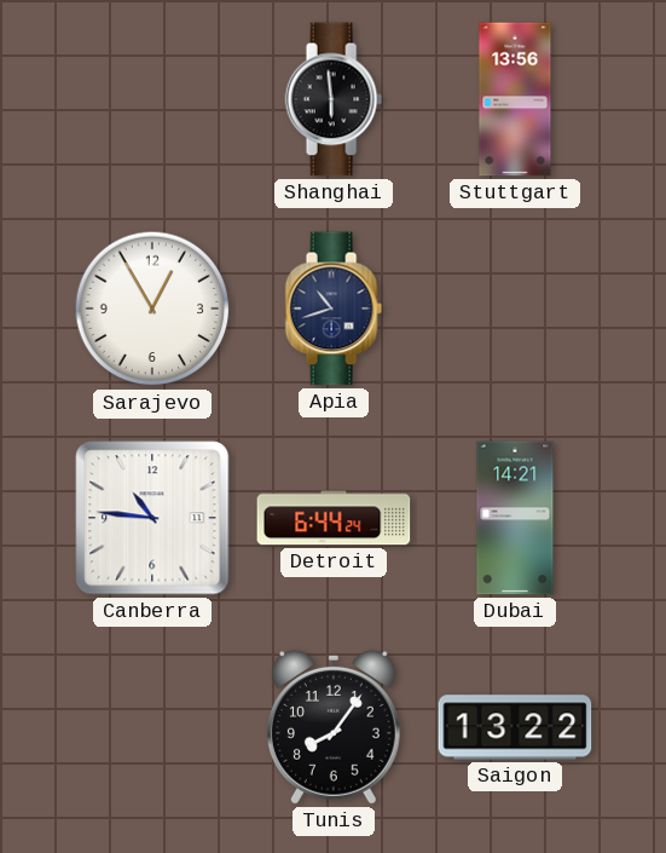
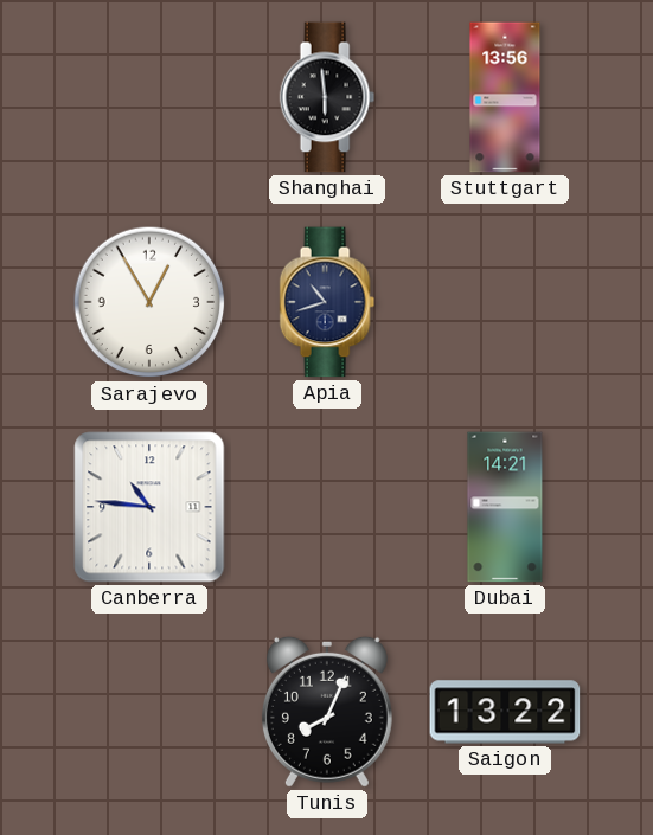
Detroit: 6:44 -> none (334, 518)
Tunis: 8:06 -> 8:04 (327, 712)
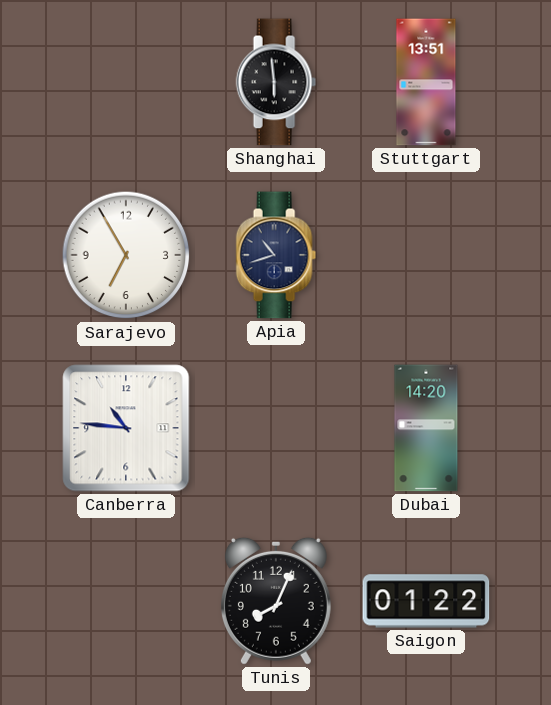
Stuttgart: 13:56 -> 13:51 (426, 82)
Sarajevo: 12:55 -> 6:55 (126, 255)
Dubai: 14:21 -> 14:20 (426, 428)
Saigon: 13:22 -> 01:22 (426, 601)
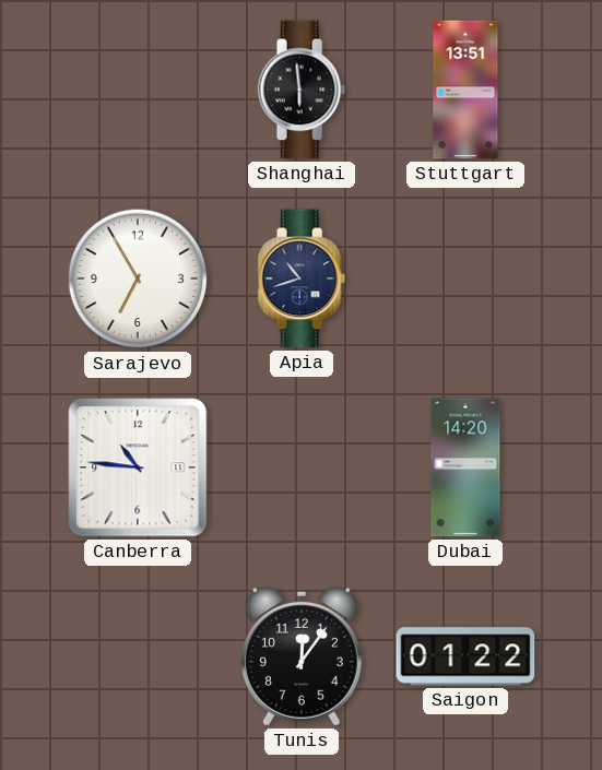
Tunis: 8:04 -> 12:06 (302, 656)
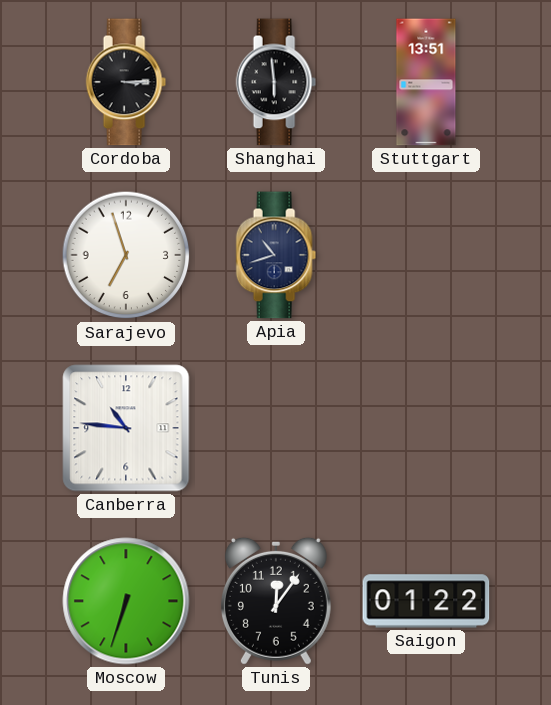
Cordoba: none -> 3:15 (126, 82)
Sarajevo: 6:55 -> 6:57 (126, 255)
Dubai: 14:20 -> none (465, 467)
Moscow: none -> 6:33 (126, 601)
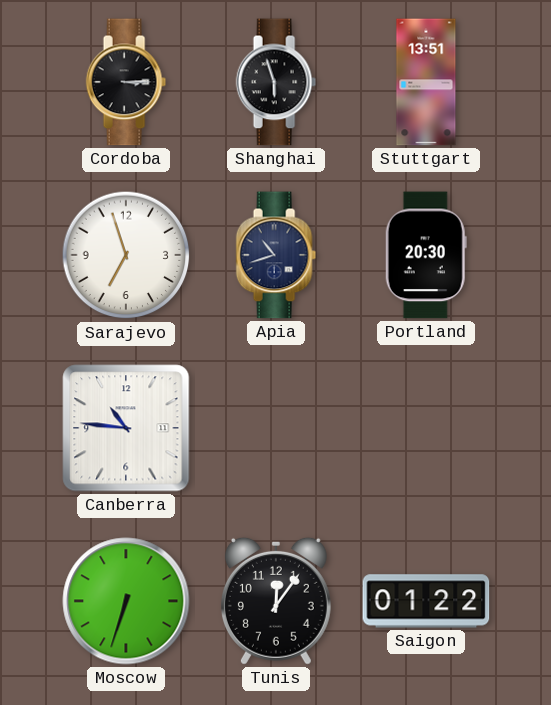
Shanghai: 5:59 -> 5:57 (276, 82)
Portland: none -> 20:30 (426, 255)
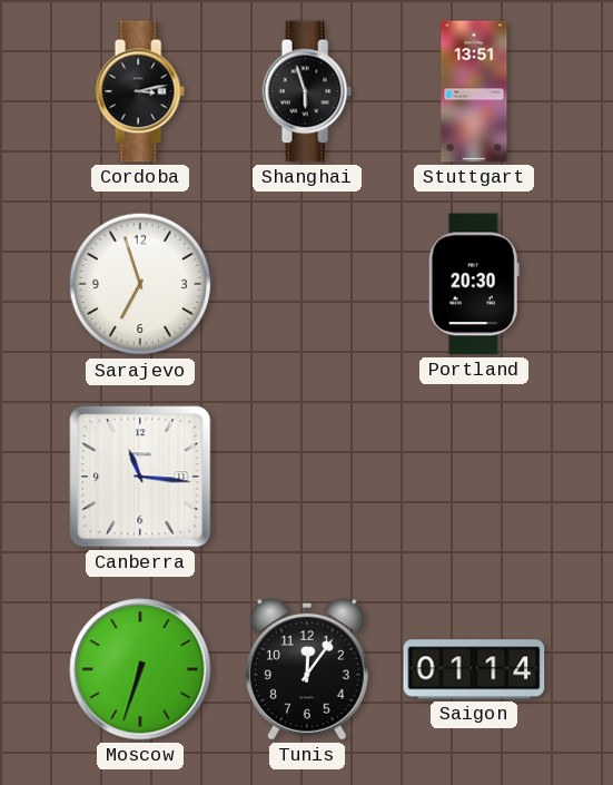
Cordoba: 3:15 -> 3:13 (140, 91)
Apia: 10:42 -> none (276, 255)
Canberra: 10:46 -> 11:16 (140, 477)
Saigon: 01:22 -> 01:14 (474, 669)
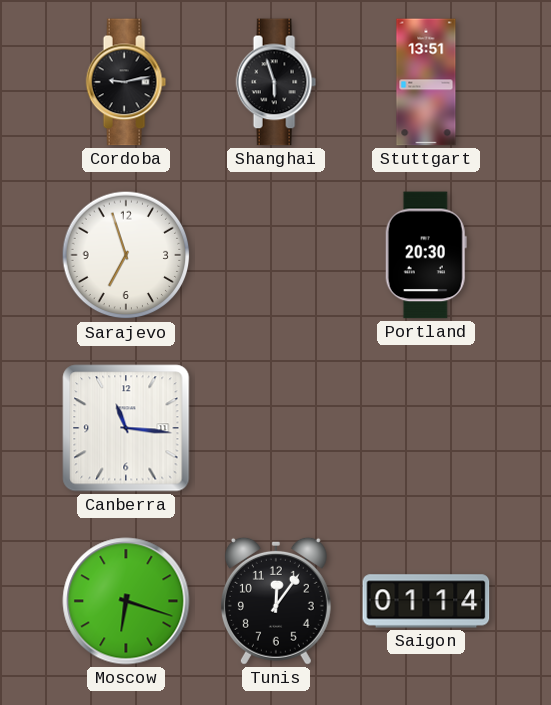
Cordoba: 3:13 -> 9:13 (126, 82)
Moscow: 6:33 -> 6:18 (126, 601)
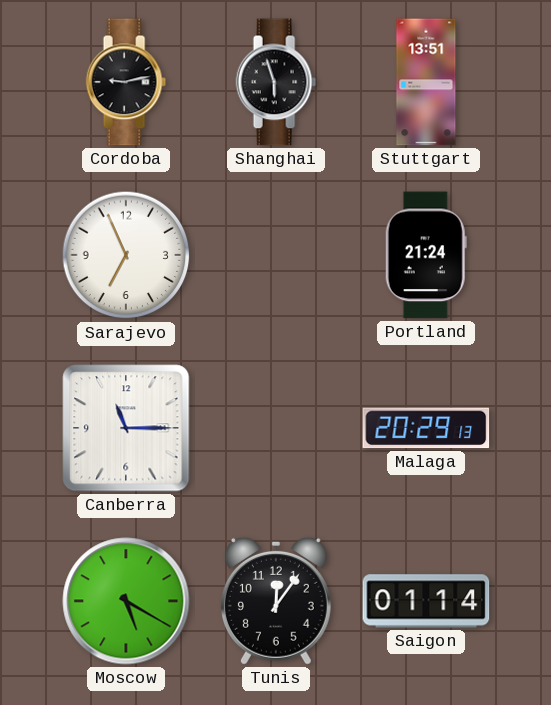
Sarajevo: 6:57 -> 6:56 (126, 255)
Portland: 20:30 -> 21:24 (426, 255)
Canberra: 11:16 -> 11:15 (126, 428)
Malaga: none -> 20:29 (426, 428)
Moscow: 6:18 -> 5:20 (126, 601)
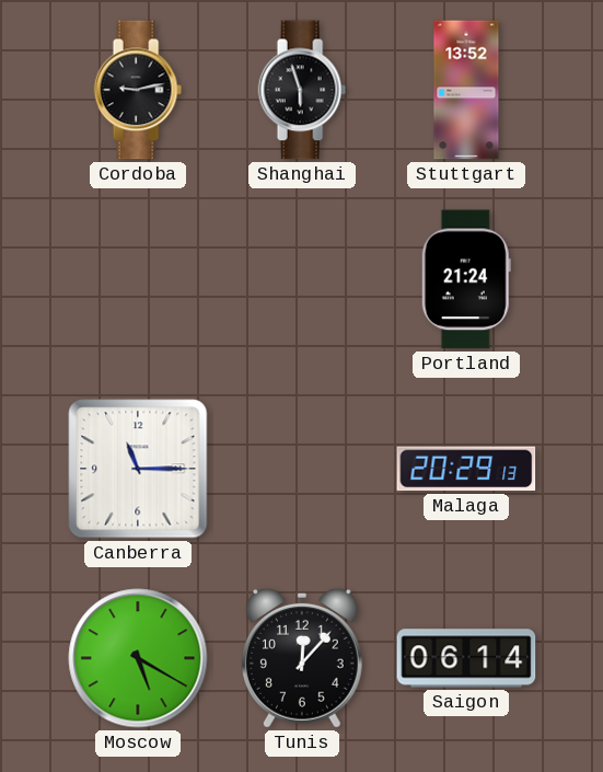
Stuttgart: 13:51 -> 13:52 (466, 90)
Sarajevo: 6:56 -> none (126, 255)
Tunis: 12:06 -> 12:07 (302, 658)
Saigon: 01:14 -> 06:14 (466, 658)
